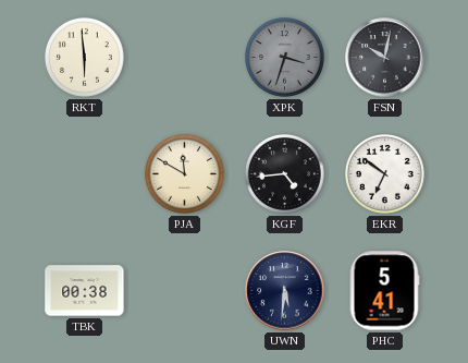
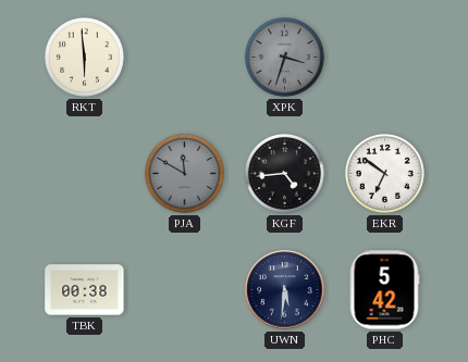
FSN: 10:02 -> none (385, 58)
PJA dial: cream -> grey (185, 174)
PHC: 5:41 -> 5:42 (384, 290)
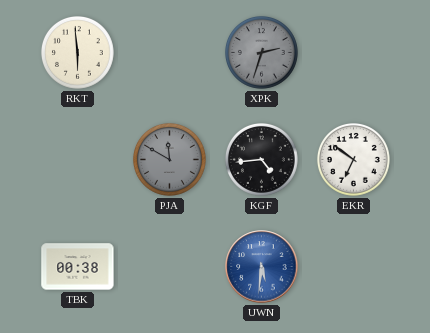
XPK: 3:33 -> 2:33 (262, 53)
UWN dial: navy -> blue (262, 267)
PHC: 5:42 -> none (384, 290)
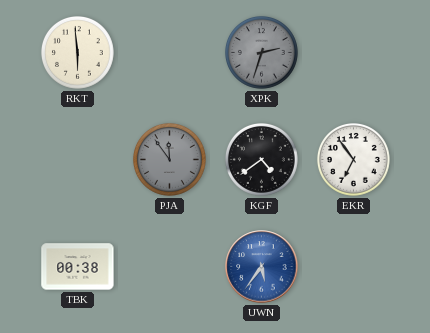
PJA: 11:50 -> 11:54 (170, 160)
KGF: 4:44 -> 4:39 (262, 160)
EKR: 6:51 -> 6:54 (354, 160)
UWN: 5:31 -> 5:36 (262, 267)
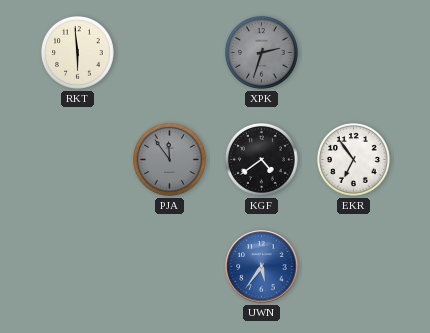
TBK: 00:38 -> none (78, 267)
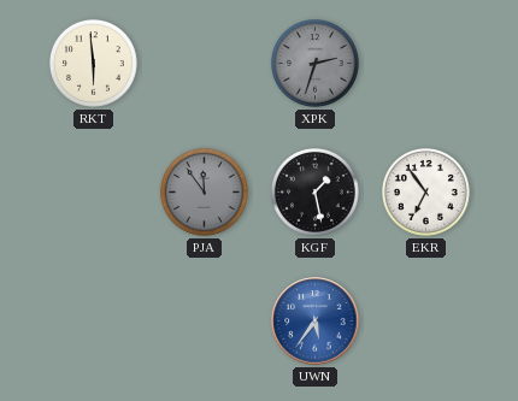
KGF: 4:39 -> 1:28 (316, 193)
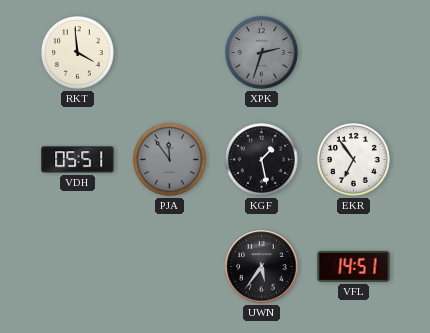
RKT: 5:59 -> 3:59 (78, 53)
VDH: none -> 05:51 (78, 160)
UWN dial: blue -> black (262, 267)
VFL: none -> 14:51 (354, 266)
